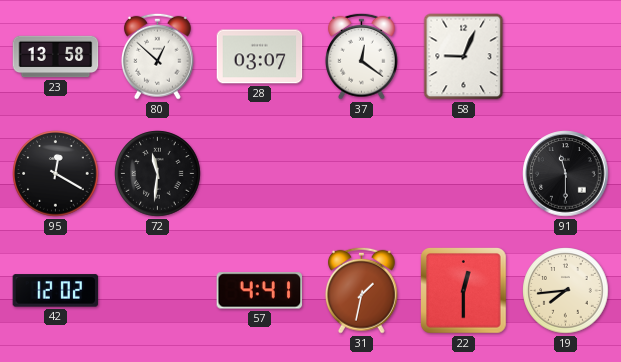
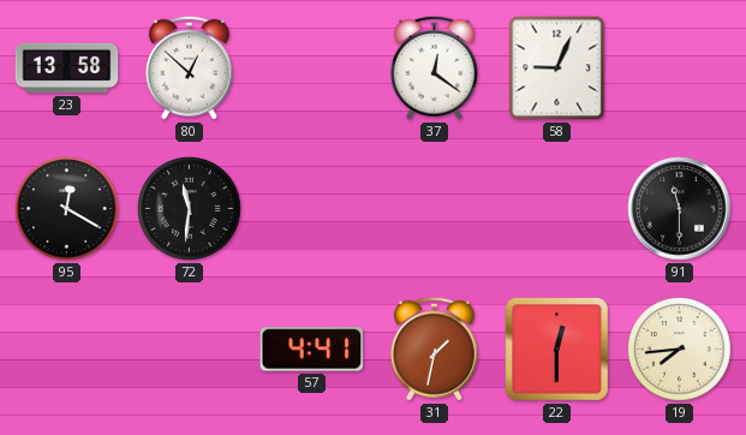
28: 03:07 -> none (260, 57)
42: 12:02 -> none (56, 291)
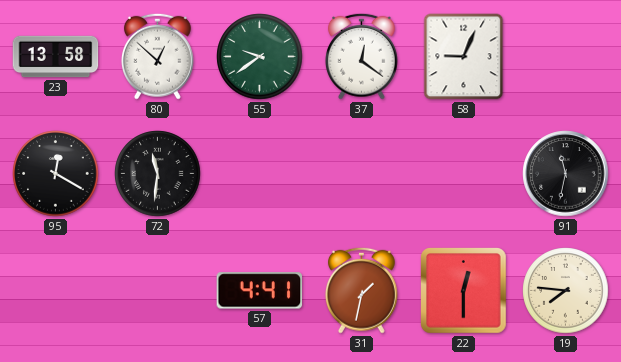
55: none -> 9:39 (260, 57)
91: 11:30 -> 11:32 (566, 174)
19: 7:44 -> 7:46 (566, 291)
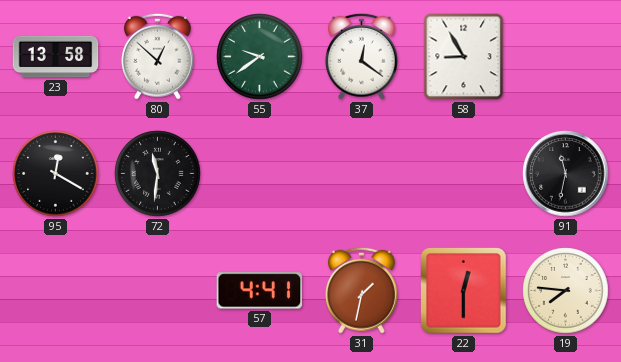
58: 9:04 -> 8:55 (464, 57)
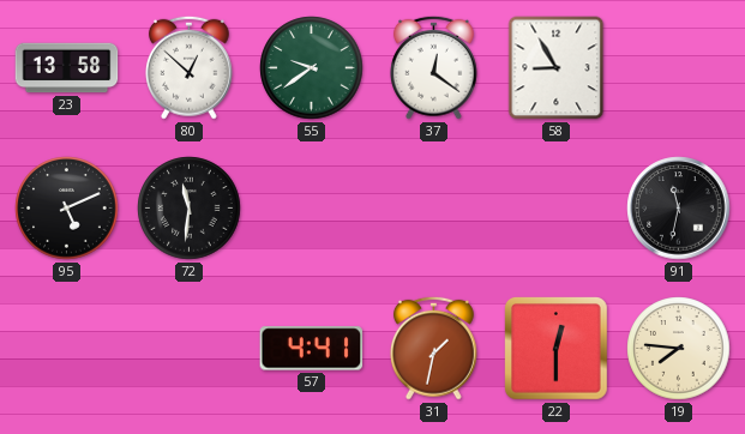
95: 12:20 -> 5:11 (67, 209)
